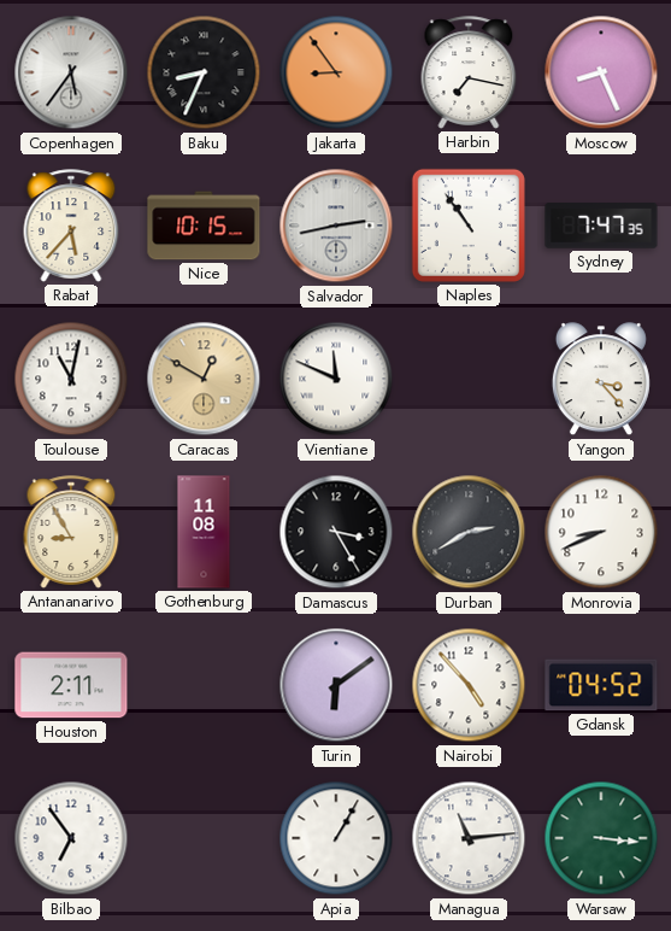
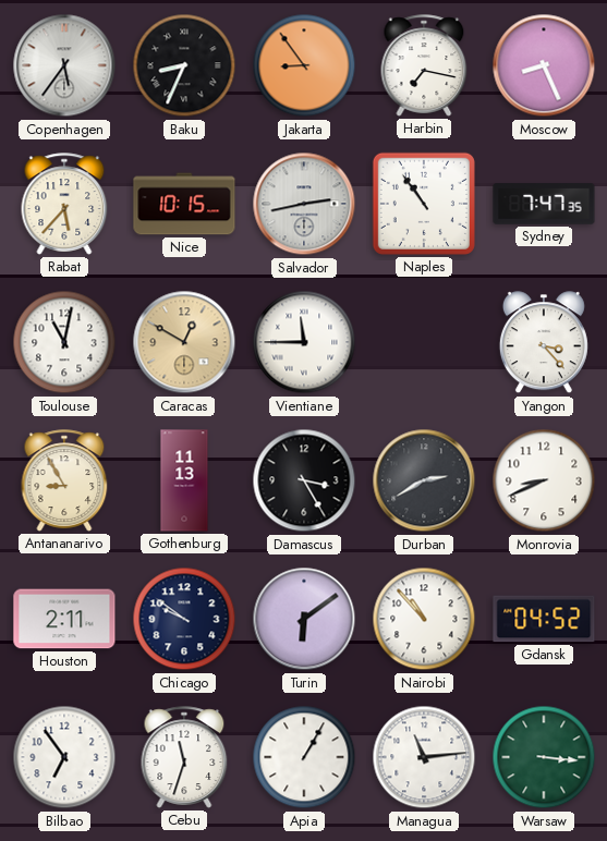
Vientiane: 11:49 -> 11:45 (304, 342)
Gothenburg: 11:08 -> 11:13 (184, 480)
Chicago: none -> 9:51 (184, 619)
Nairobi: 4:53 -> 10:53 (424, 619)
Cebu: none -> 11:33 (184, 757)
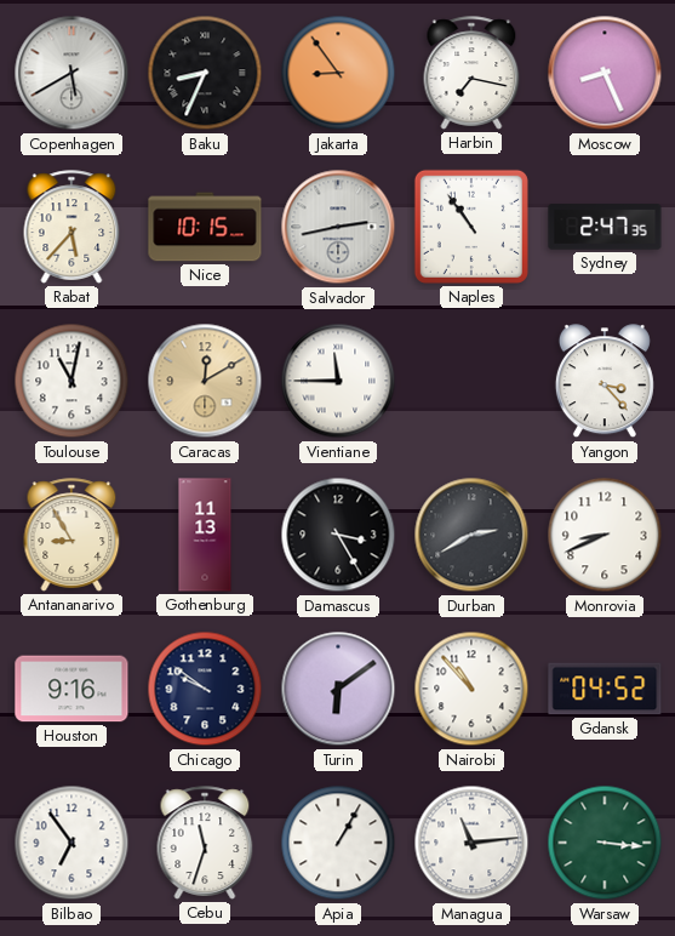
Copenhagen: 5:36 -> 5:40 (71, 73)
Sydney: 7:47 -> 2:47 (605, 227)
Caracas: 12:50 -> 12:10 (205, 381)
Houston: 2:11 -> 9:16 (71, 689)
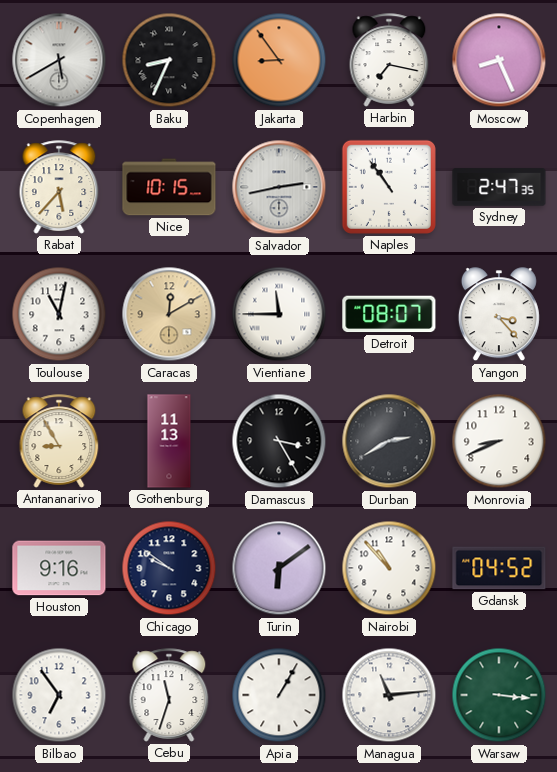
Detroit: none -> 08:07 (389, 314)
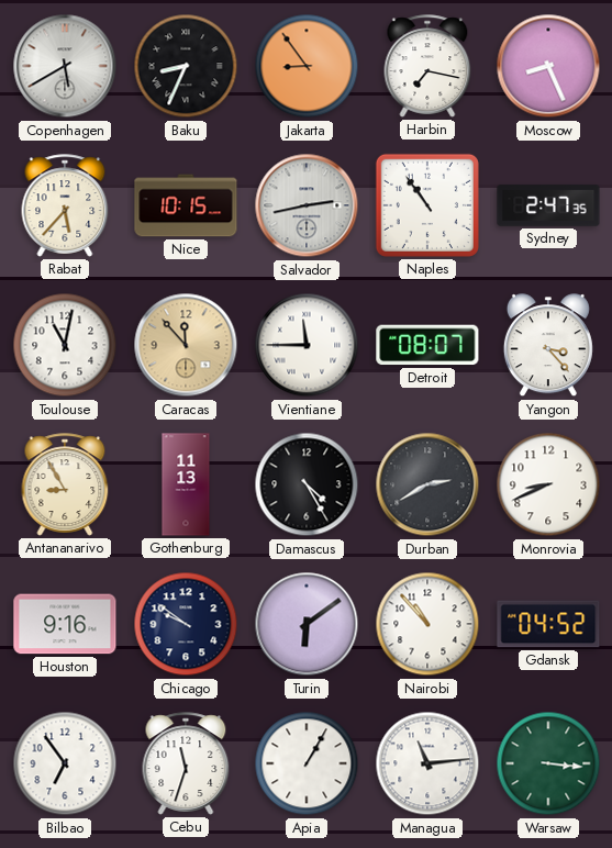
Caracas: 12:10 -> 11:53 (186, 345)
Damascus: 3:25 -> 4:25 (307, 484)
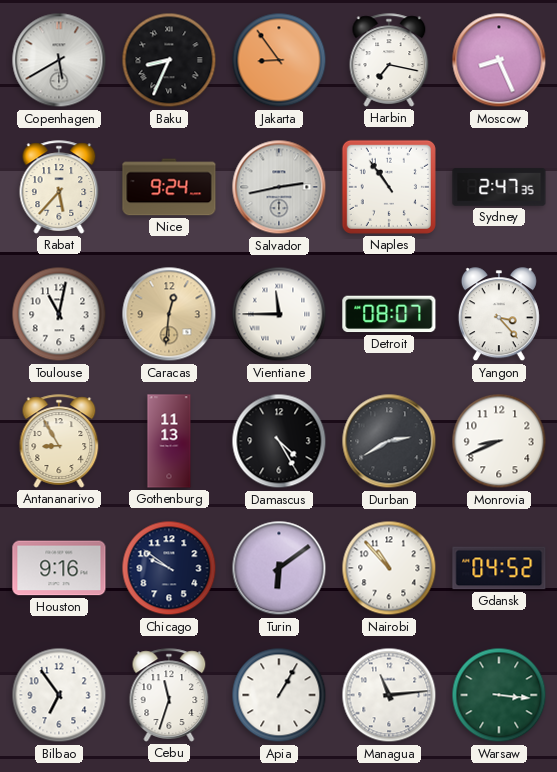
Nice: 10:15 -> 9:24 (169, 187)
Caracas: 11:53 -> 12:31 (169, 314)
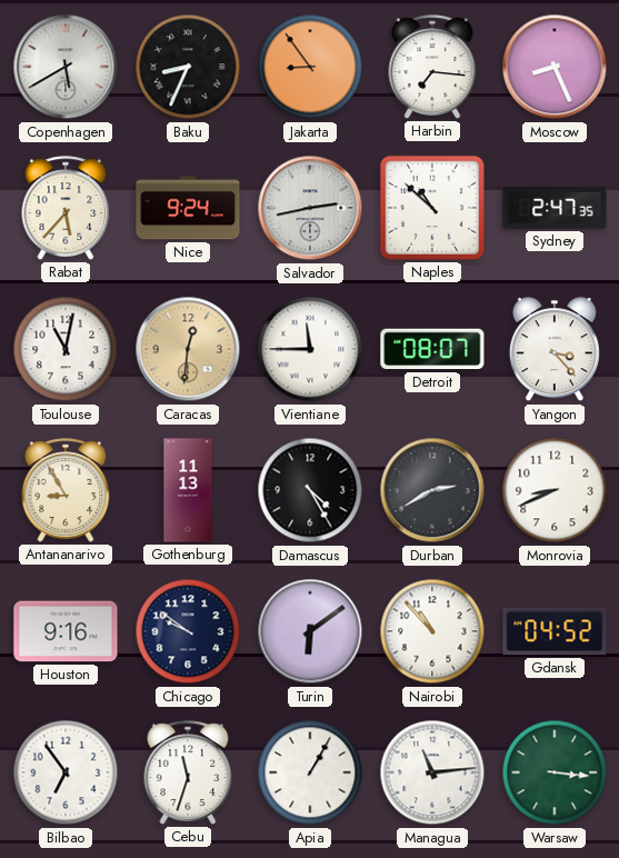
Harbin: 7:17 -> 7:16 (432, 67)
Naples: 10:54 -> 10:52 (432, 208)
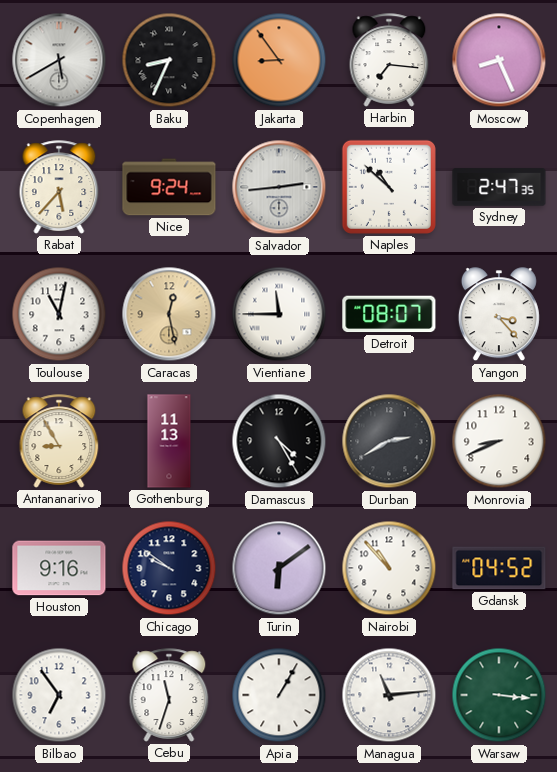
Salvador: 2:43 -> 2:44 (279, 187)
Caracas: 12:31 -> 12:28 (169, 314)
